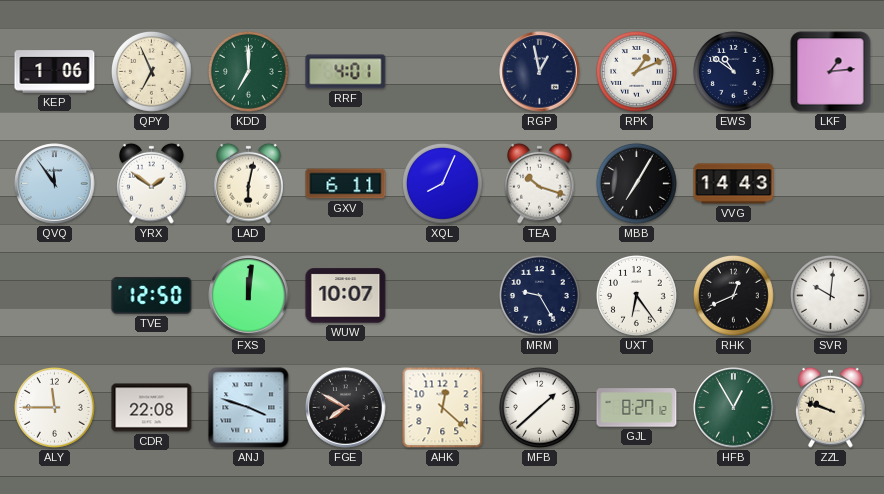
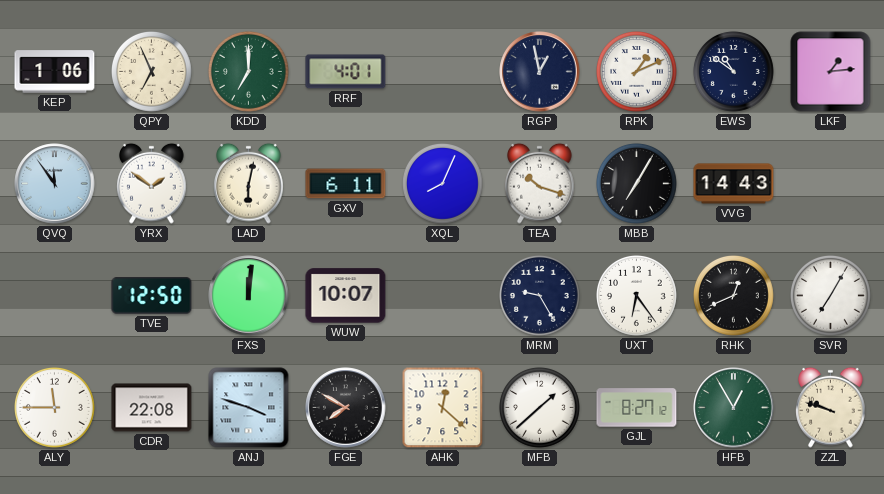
SVR: 10:01 -> 7:05 (831, 296)
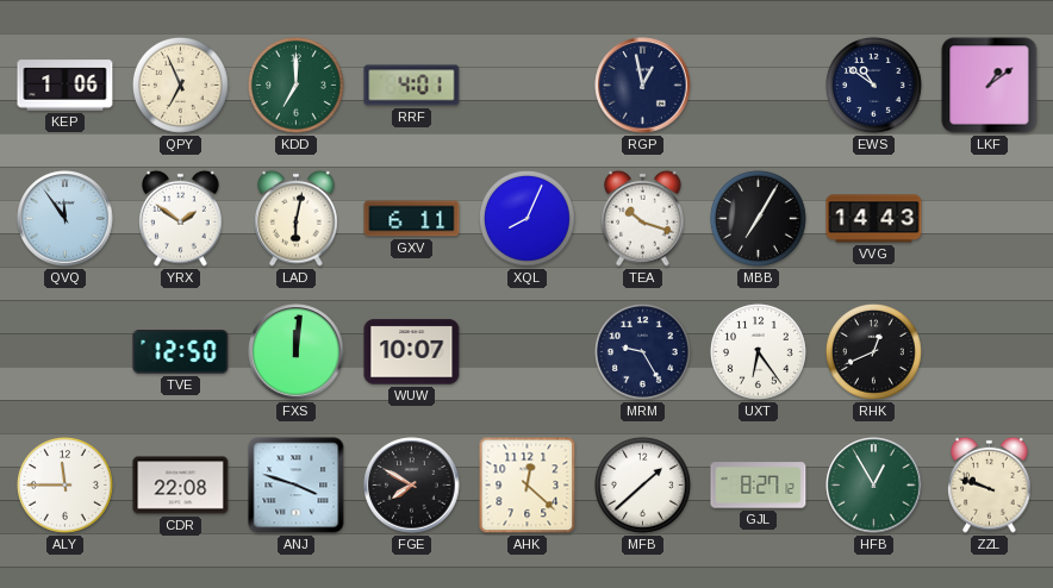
RPK: 1:11 -> none (637, 72)
LKF: 1:14 -> 1:09 (990, 86)
SVR: 7:05 -> none (831, 296)
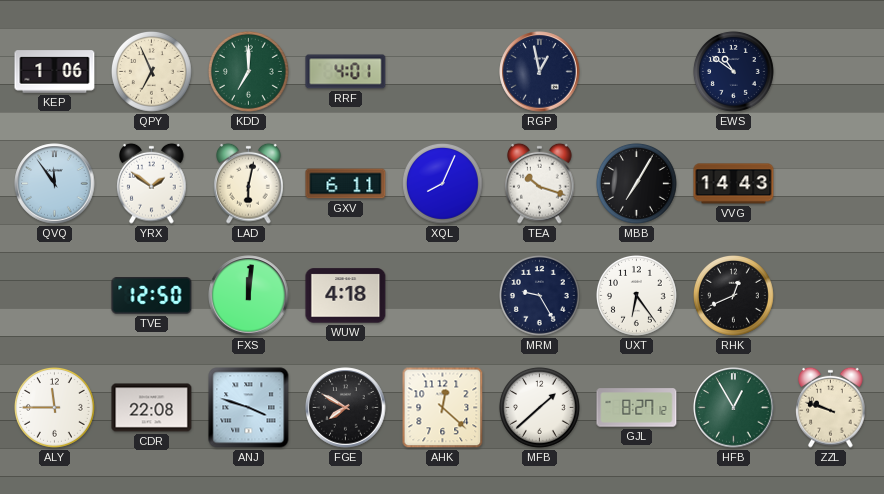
LKF: 1:09 -> none (990, 86)
WUW: 10:07 -> 4:18 (346, 296)
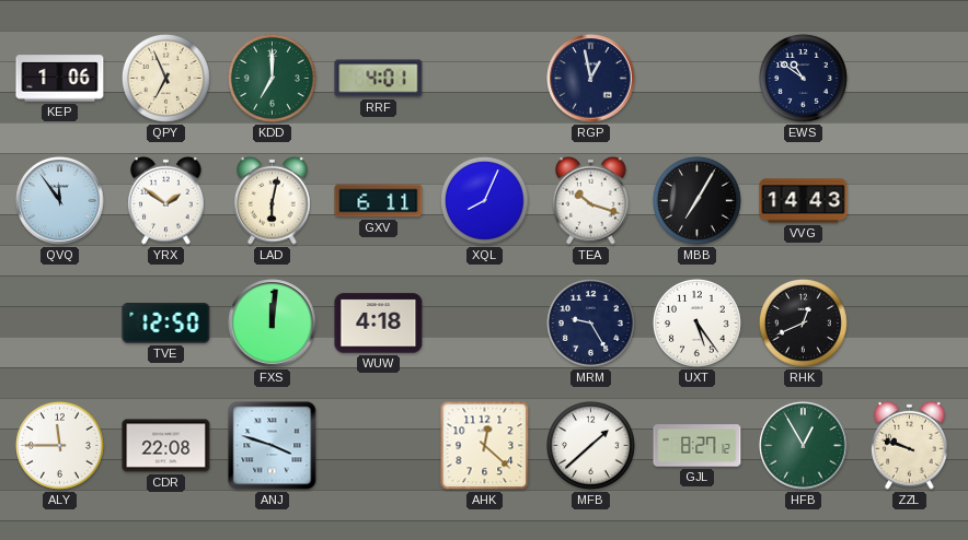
UXT: 6:24 -> 5:24 (698, 324)
FGE: 7:50 -> none (346, 408)
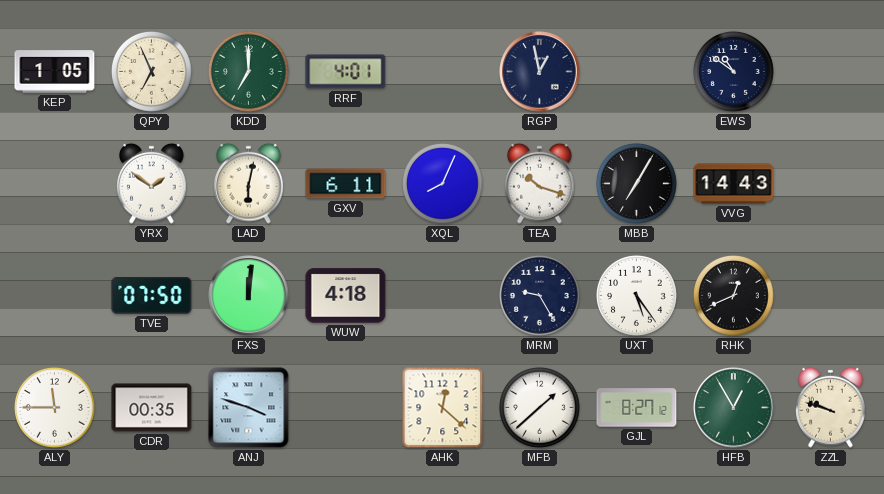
KEP: 1:06 -> 1:05 (55, 72)
QVQ: 11:54 -> none (60, 201)
TVE: 12:50 -> 07:50 (152, 296)
CDR: 22:08 -> 00:35 (152, 408)
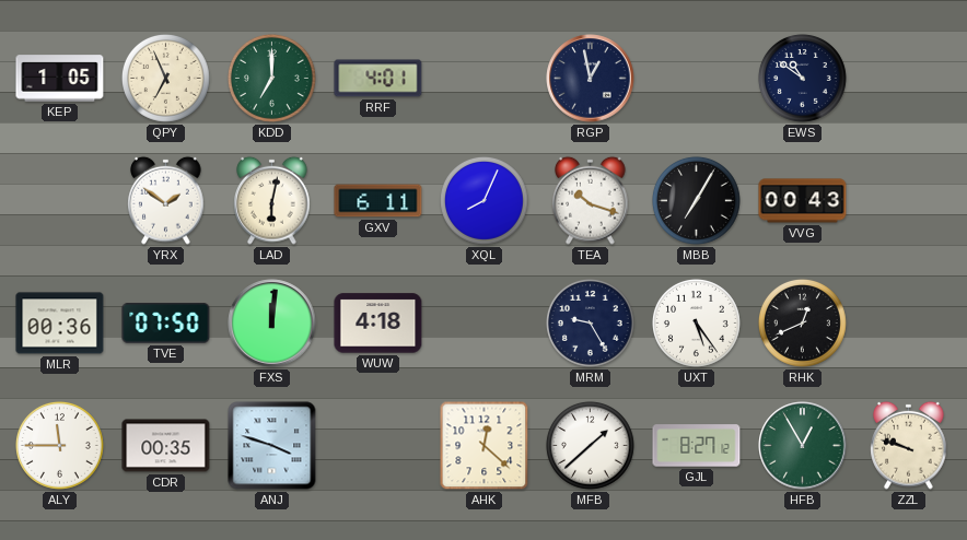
VVG: 14:43 -> 00:43 (803, 201)
MLR: none -> 00:36 (60, 324)
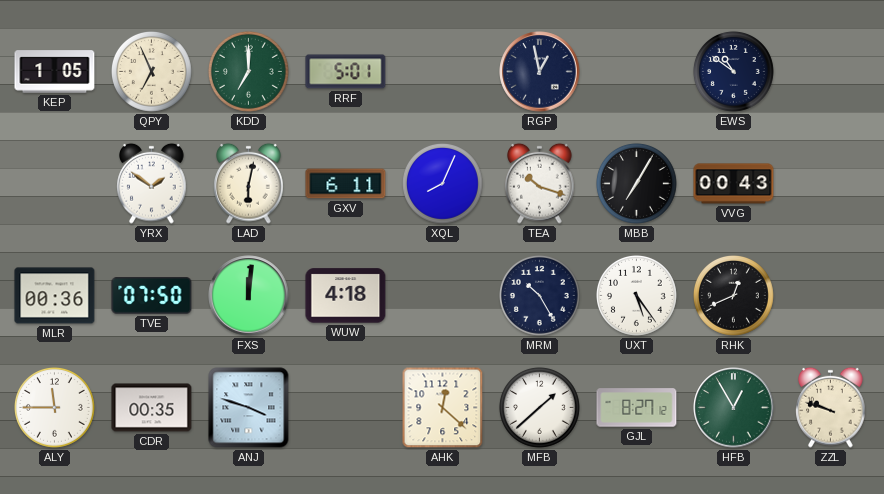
RRF: 4:01 -> 5:01 (346, 72)
MRM: 9:25 -> 10:25 (540, 296)
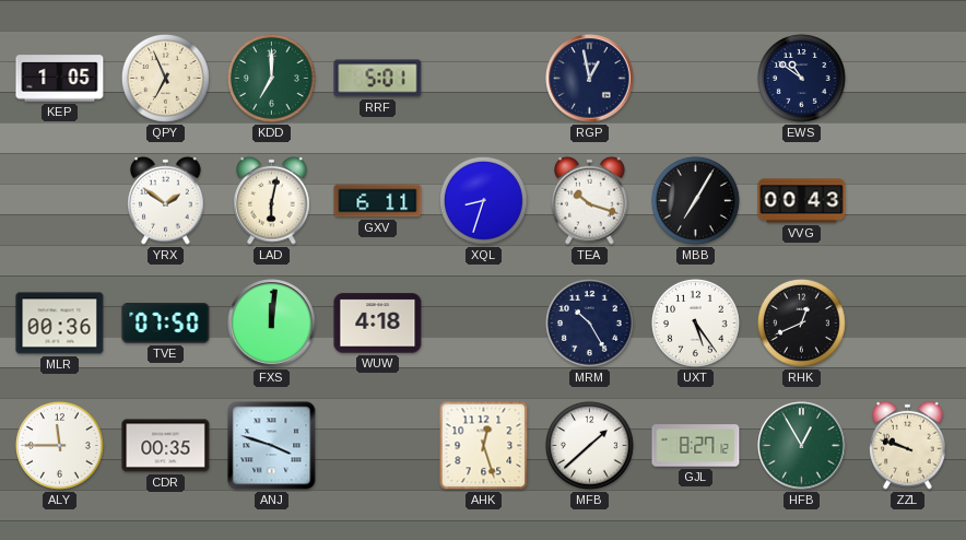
XQL: 8:04 -> 8:33 (484, 201)
AHK: 12:22 -> 12:27 (484, 446)
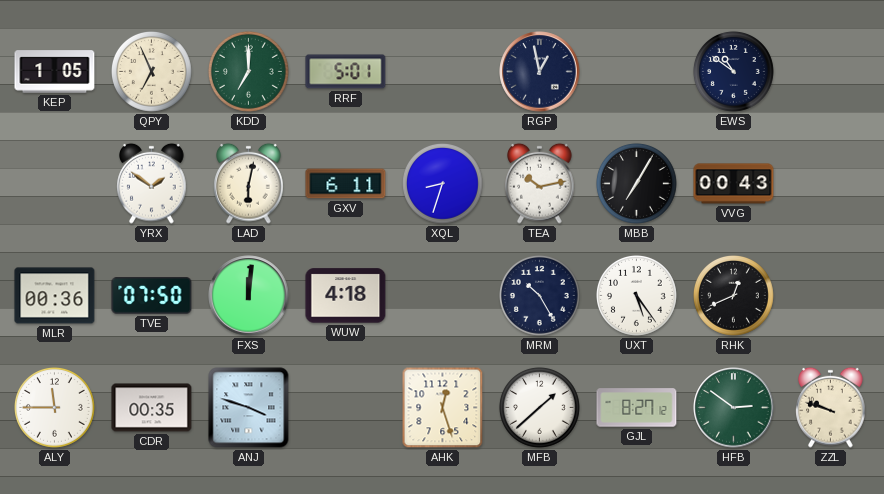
TEA: 10:18 -> 10:13 (540, 183)
HFB: 12:55 -> 2:51 (734, 408)
